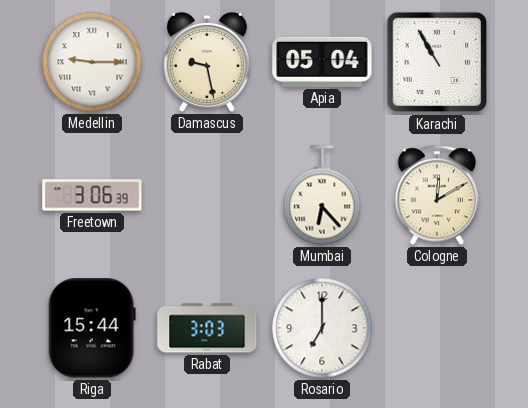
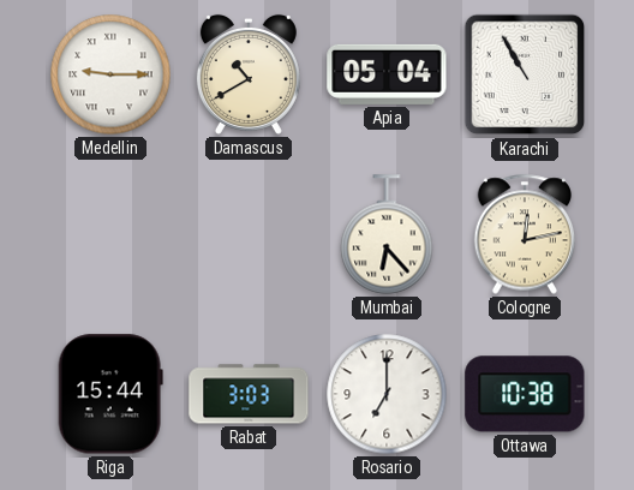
Damascus: 9:28 -> 10:40 (249, 74)
Freetown: 3:06 -> none (92, 195)
Cologne: 12:10 -> 12:13 (525, 234)
Ottawa: none -> 10:38 (525, 394)
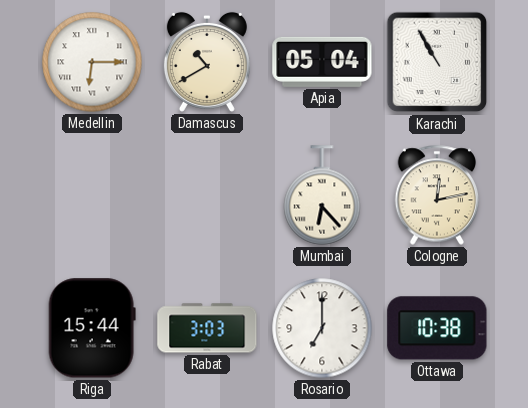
Medellin: 9:15 -> 6:15 (92, 62)
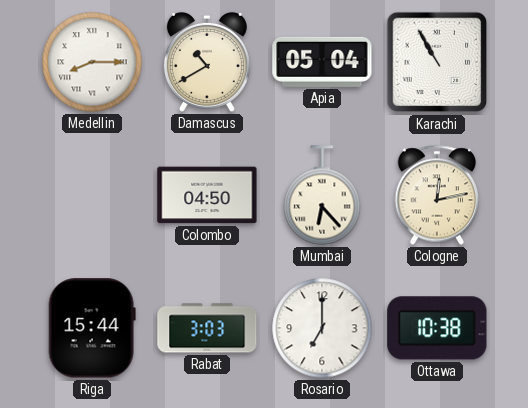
Medellin: 6:15 -> 8:15 (92, 62)
Colombo: none -> 04:50 (207, 195)
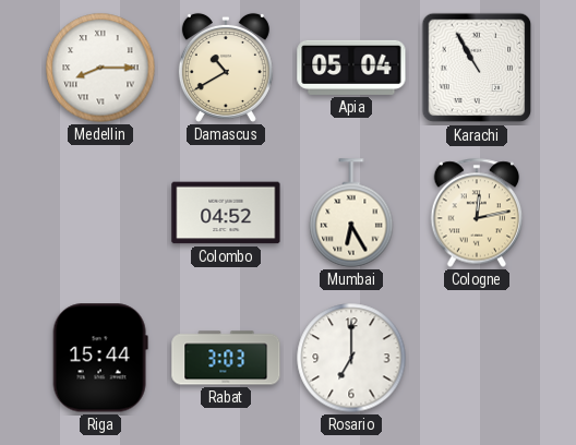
Colombo: 04:50 -> 04:52 (226, 213)
Mumbai: 6:23 -> 6:25 (351, 213)
Ottawa: 10:38 -> none (437, 328)
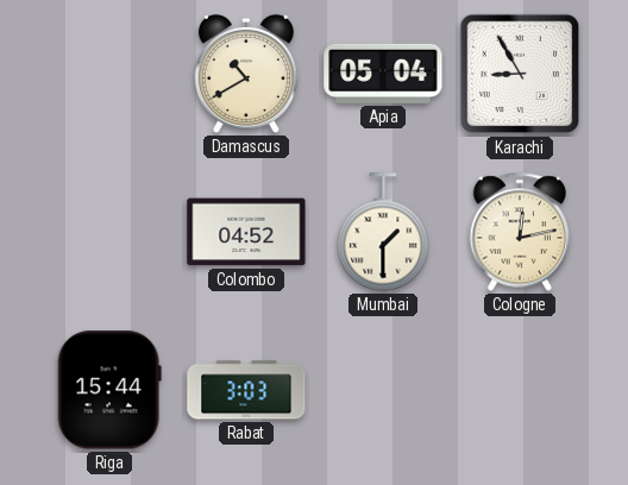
Medellin: 8:15 -> none (100, 68)
Karachi: 10:55 -> 8:55 (520, 74)
Mumbai: 6:25 -> 1:30 (383, 232)
Rosario: 7:00 -> none (351, 358)
